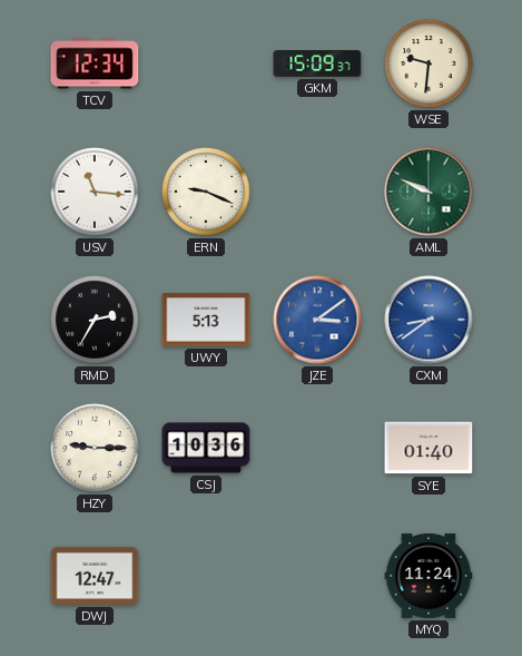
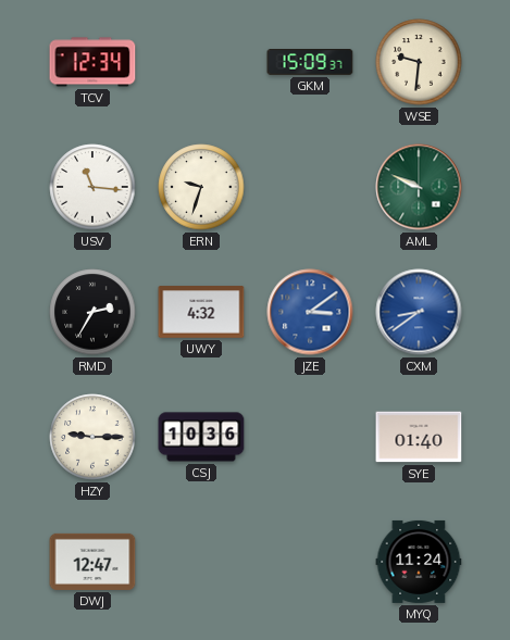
ERN: 9:19 -> 9:33 (201, 187)
UWY: 5:13 -> 4:32 (201, 312)
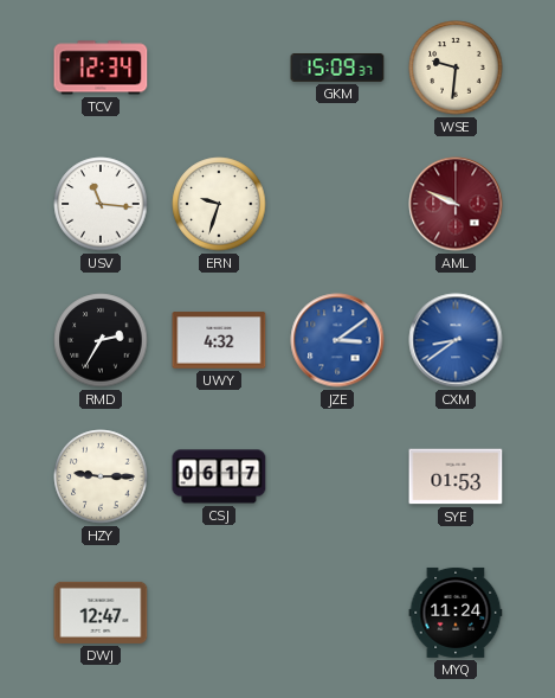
AML dial: green -> burgundy (456, 204)
CSJ: 10:36 -> 06:17 (219, 476)
SYE: 01:40 -> 01:53 (456, 476)
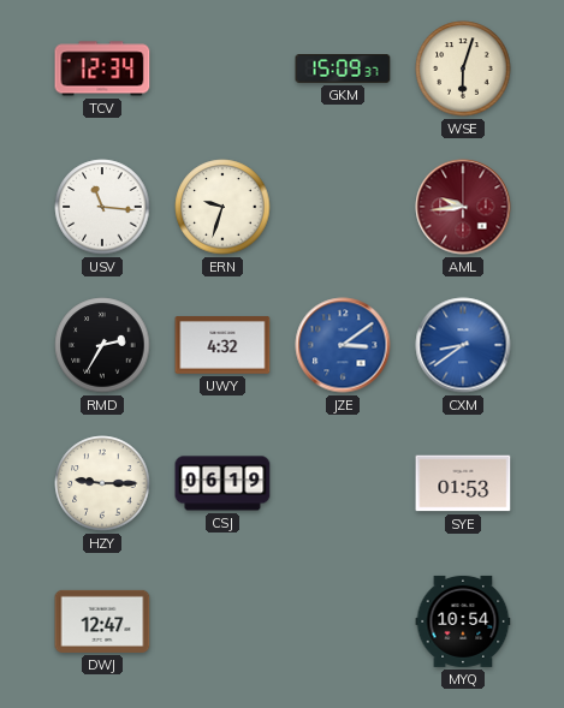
WSE: 9:31 -> 6:03 (463, 69)
AML: 9:49 -> 9:44 (463, 207)
CSJ: 06:17 -> 06:19 (222, 483)
MYQ: 11:24 -> 10:54 (463, 621)
